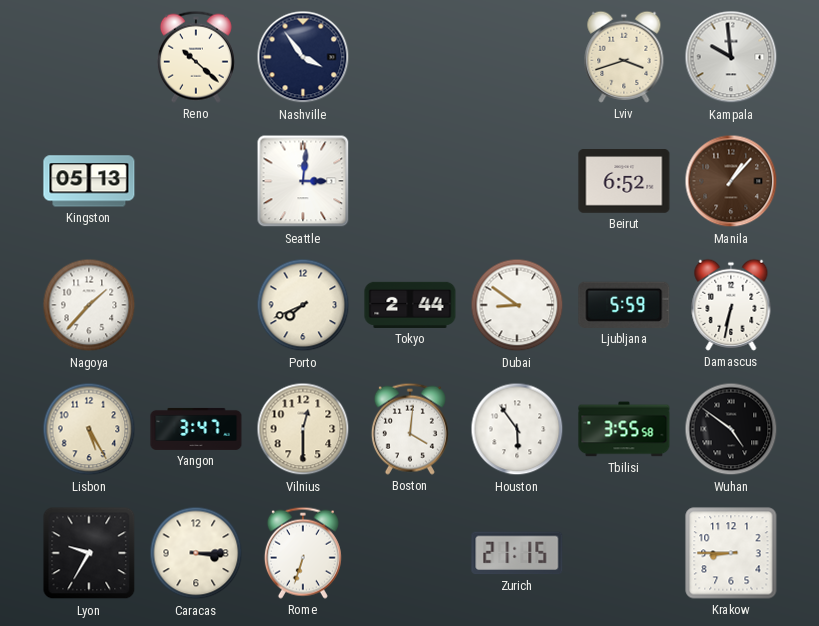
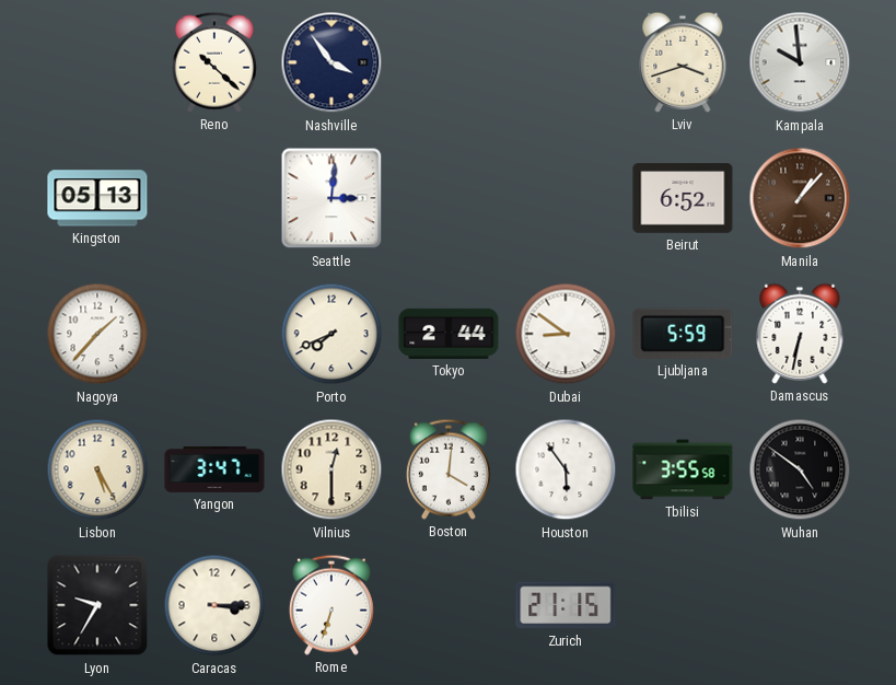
Krakow: 8:45 -> none (731, 553)
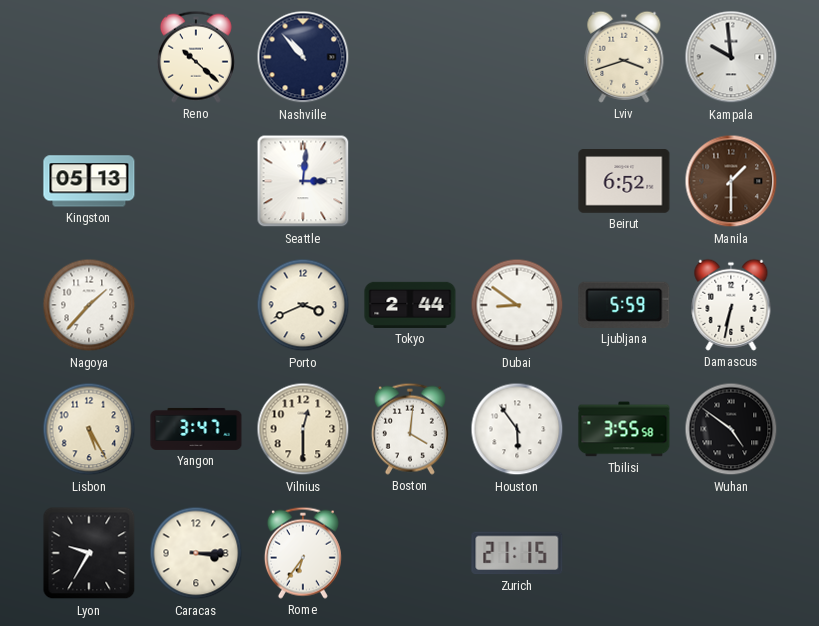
Nashville: 3:54 -> 10:53 (303, 57)
Manila: 1:07 -> 1:30 (731, 181)
Porto: 7:41 -> 3:41 (303, 305)
Rome: 6:33 -> 6:36 (303, 553)
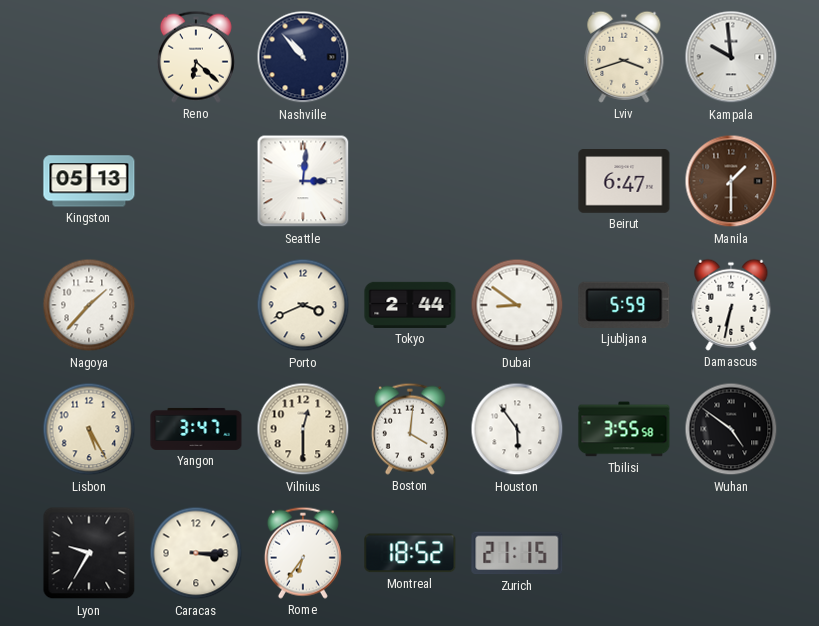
Reno: 10:22 -> 6:22 (196, 57)
Beirut: 6:52 -> 6:47 (624, 181)
Montreal: none -> 18:52 (410, 553)
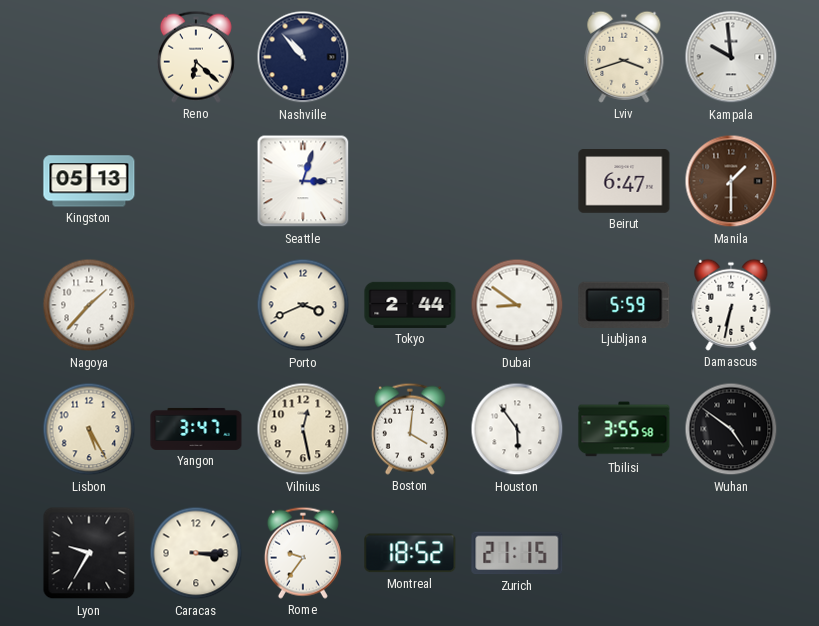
Seattle: 3:01 -> 3:03 (303, 181)
Vilnius: 12:30 -> 12:28 (303, 429)
Rome: 6:36 -> 9:36 (303, 553)
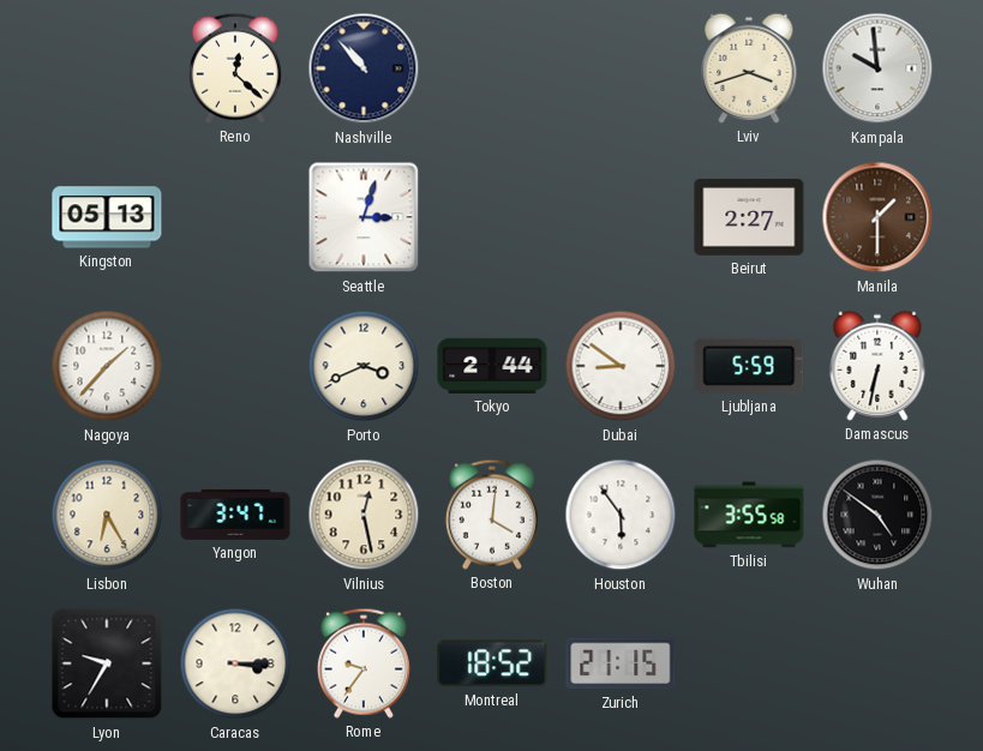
Reno: 6:22 -> 12:22 (235, 68)
Beirut: 6:47 -> 2:27 (749, 217)
Lisbon: 5:25 -> 6:25 (107, 515)
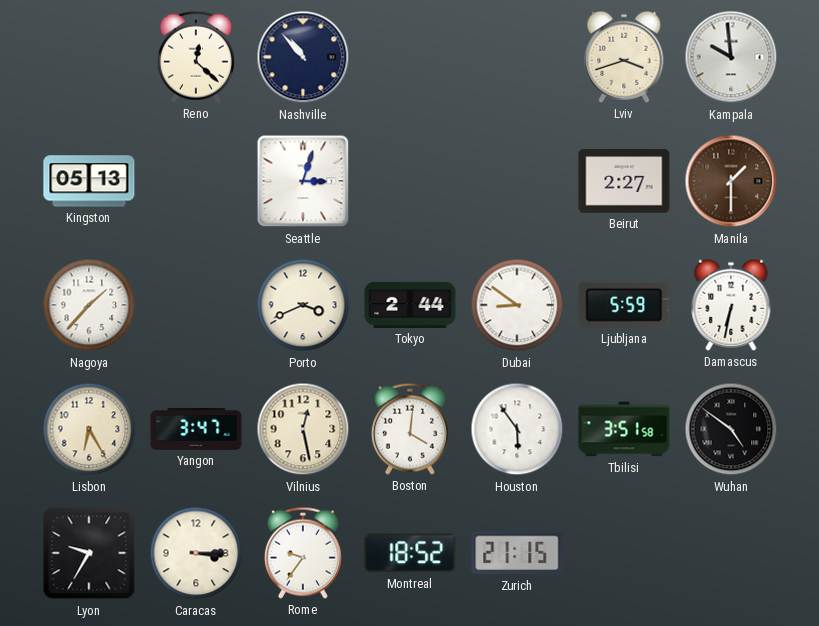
Tbilisi: 3:55 -> 3:51 (624, 429)
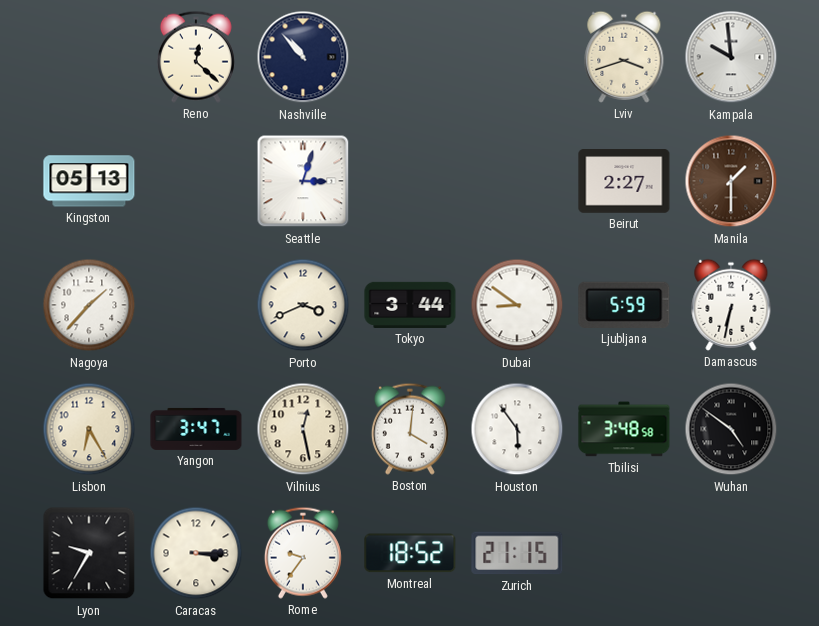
Tokyo: 2:44 -> 3:44 (410, 305)
Tbilisi: 3:51 -> 3:48 (624, 429)
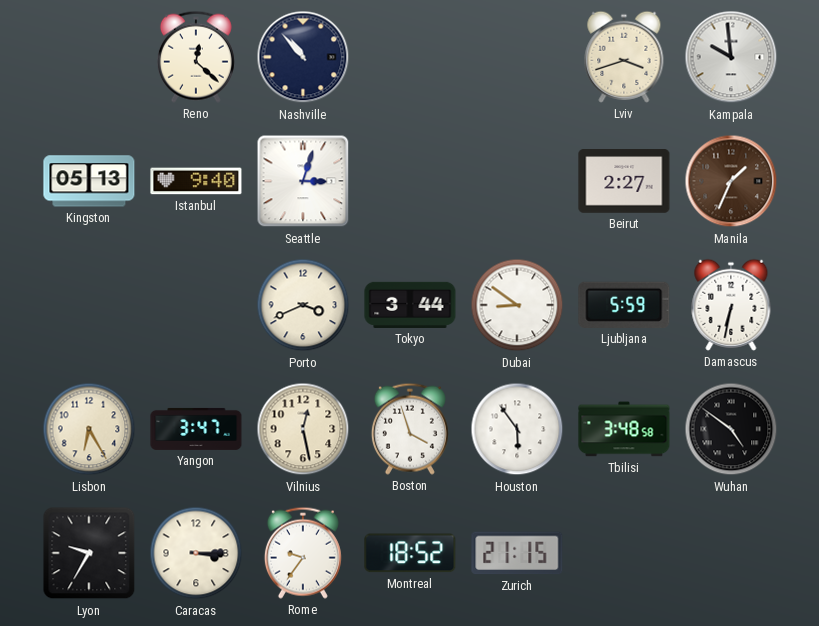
Istanbul: none -> 9:40 (196, 181)
Manila: 1:30 -> 1:34 (731, 181)
Nagoya: 1:37 -> none (89, 305)
Boston: 4:01 -> 3:57 (410, 429)
